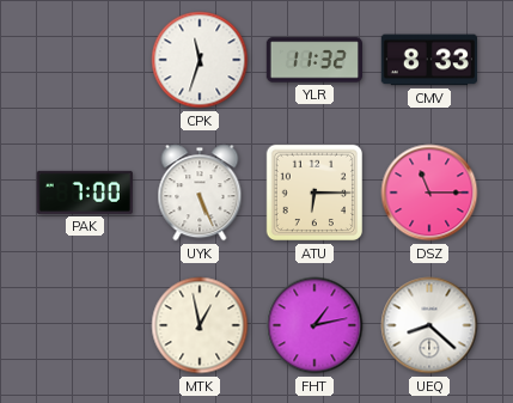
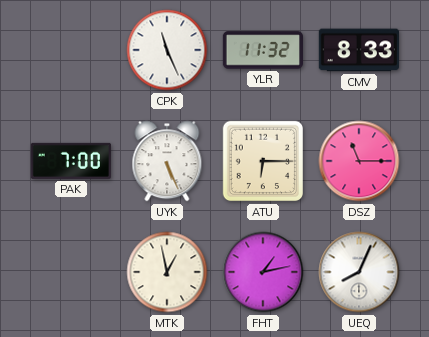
CPK: 11:33 -> 11:26 (167, 50)
UEQ: 8:22 -> 8:04 (359, 272)
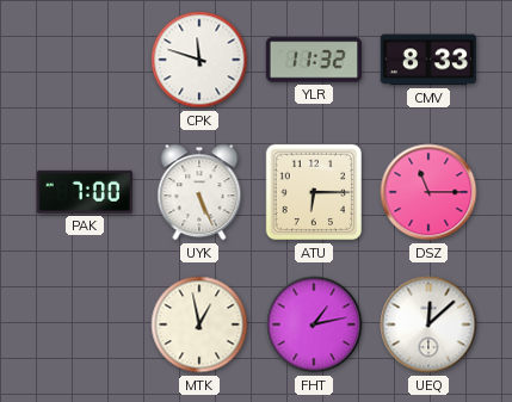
CPK: 11:26 -> 11:48 (199, 60)
UEQ: 8:04 -> 12:08 (428, 324)
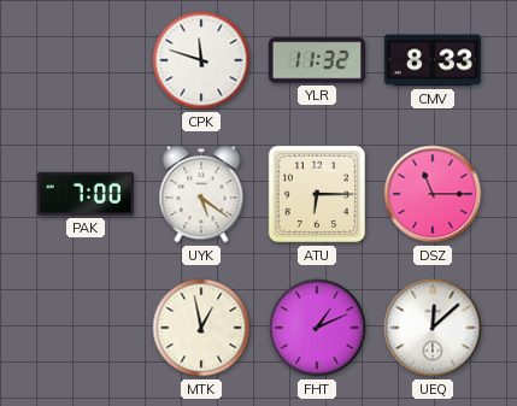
UYK: 5:26 -> 5:21 (201, 194)
FHT: 1:13 -> 1:11 (317, 328)
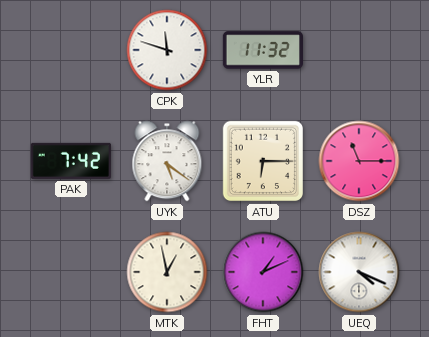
CMV: 8:33 -> none (433, 60)
PAK: 7:00 -> 7:42 (71, 161)
UEQ: 12:08 -> 4:19 (359, 272)
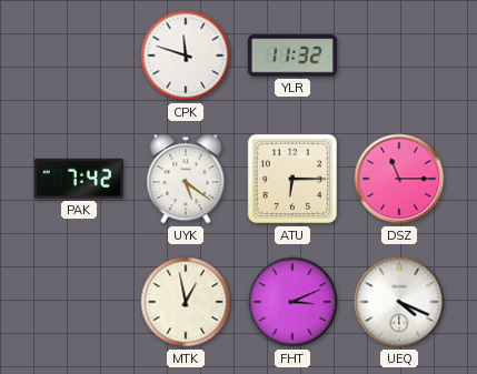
FHT: 1:11 -> 3:11 (292, 302)
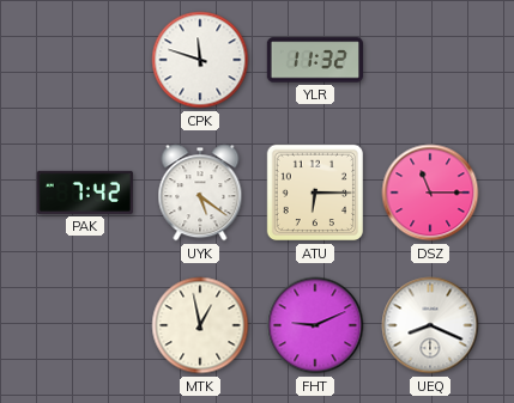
FHT: 3:11 -> 9:11 (315, 325)
UEQ: 4:19 -> 8:19 (430, 325)
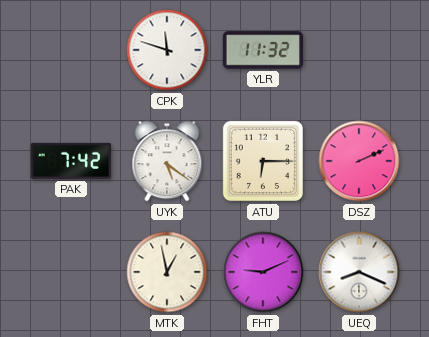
DSZ: 11:15 -> 2:11 (359, 161)
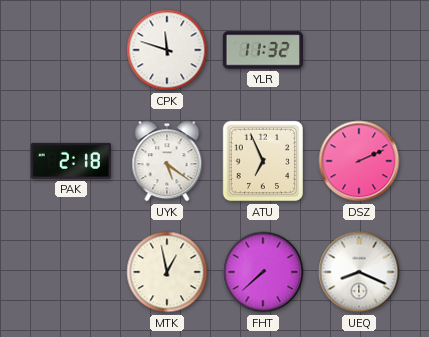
PAK: 7:42 -> 2:18 (71, 161)
ATU: 6:15 -> 6:56 (263, 161)
FHT: 9:11 -> 7:38 (263, 272)
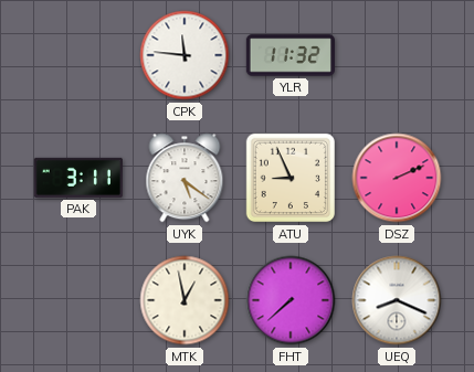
CPK: 11:48 -> 11:46 (185, 55)
PAK: 2:18 -> 3:11 (78, 178)
ATU: 6:56 -> 8:56 (291, 178)
